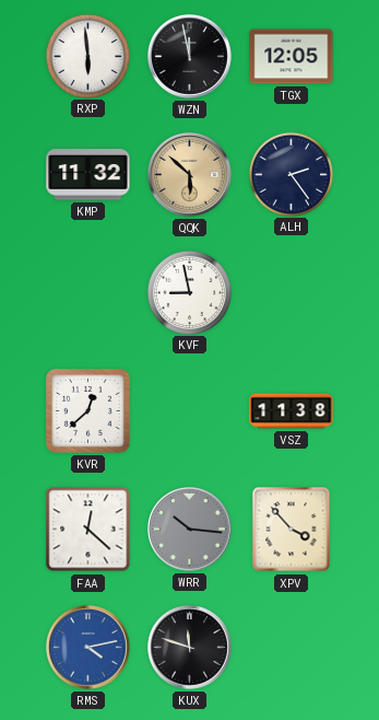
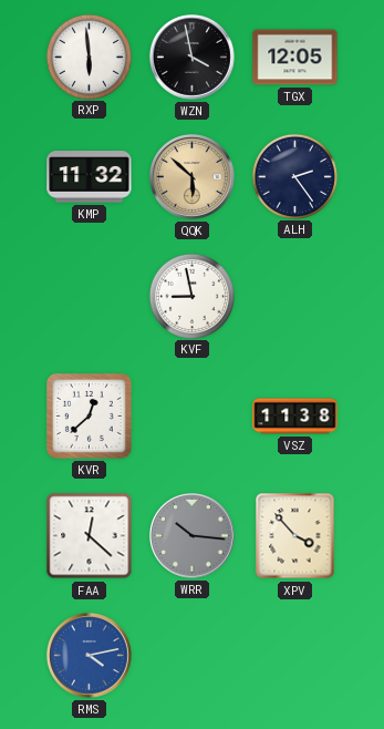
WZN: 11:58 -> 3:58 (193, 58)
KUX: 11:48 -> none (190, 648)
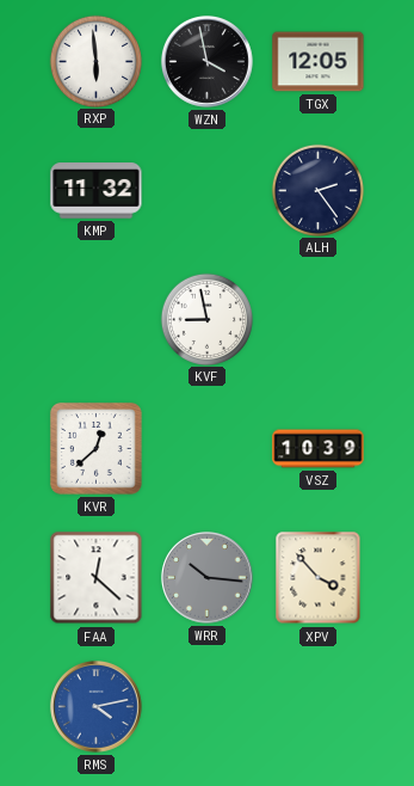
QQK: 5:52 -> none (193, 177)
VSZ: 11:38 -> 10:39 (319, 449)
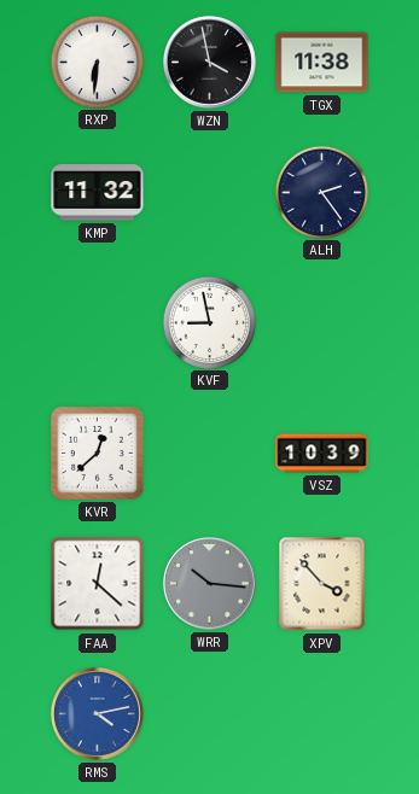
RXP: 5:59 -> 6:31 (97, 62)
TGX: 12:05 -> 11:38 (322, 63)
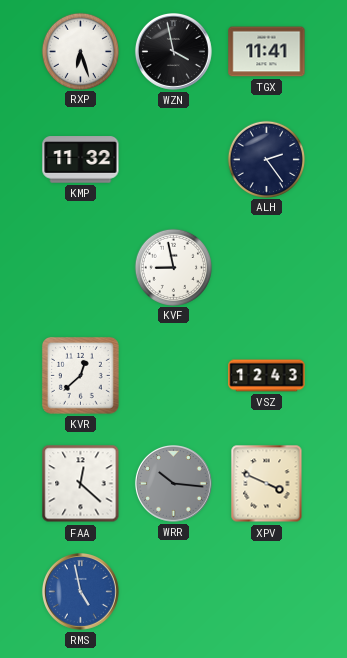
RXP: 6:31 -> 6:27 (80, 51)
TGX: 11:38 -> 11:41 (267, 52)
VSZ: 10:39 -> 12:43 (267, 376)
XPV: 3:53 -> 3:49 (267, 484)
RMS: 4:13 -> 4:58 (81, 592)
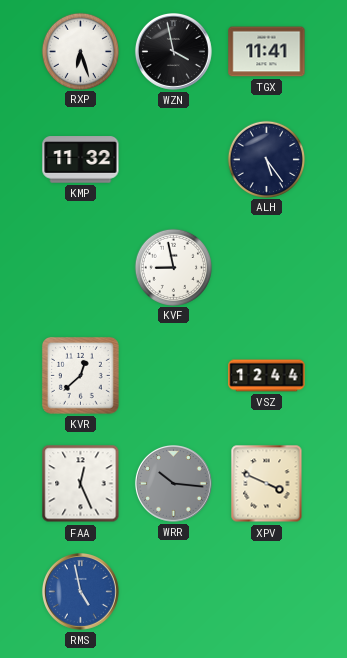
ALH: 2:24 -> 5:24 (266, 159)
VSZ: 12:43 -> 12:44 (267, 376)
FAA: 12:22 -> 12:26 (81, 484)
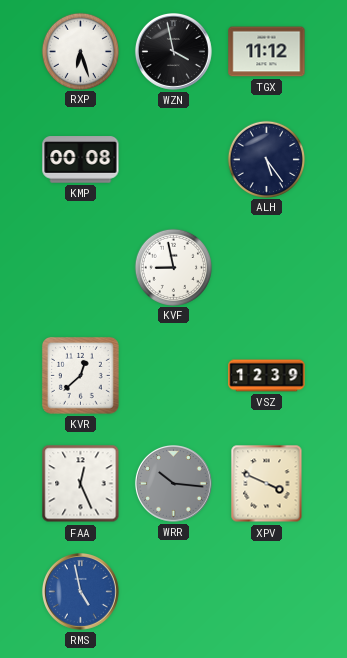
TGX: 11:41 -> 11:12 (267, 52)
KMP: 11:32 -> 00:08 (81, 160)
VSZ: 12:44 -> 12:39 (267, 376)
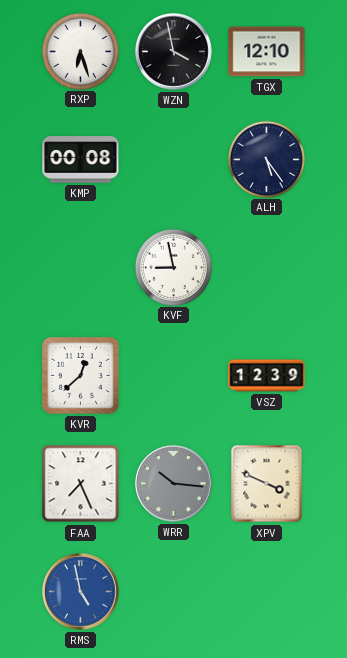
TGX: 11:12 -> 12:10 (267, 52)
FAA: 12:26 -> 7:26 (81, 484)
